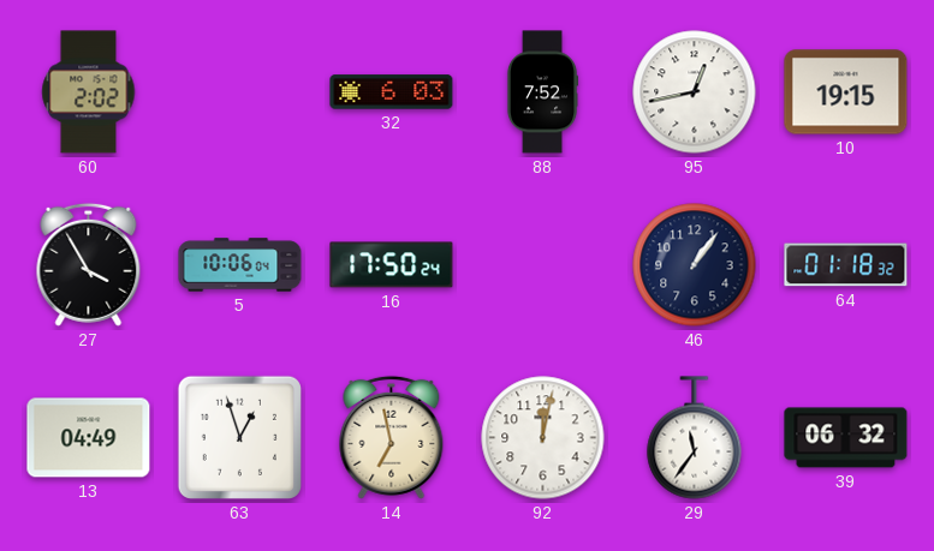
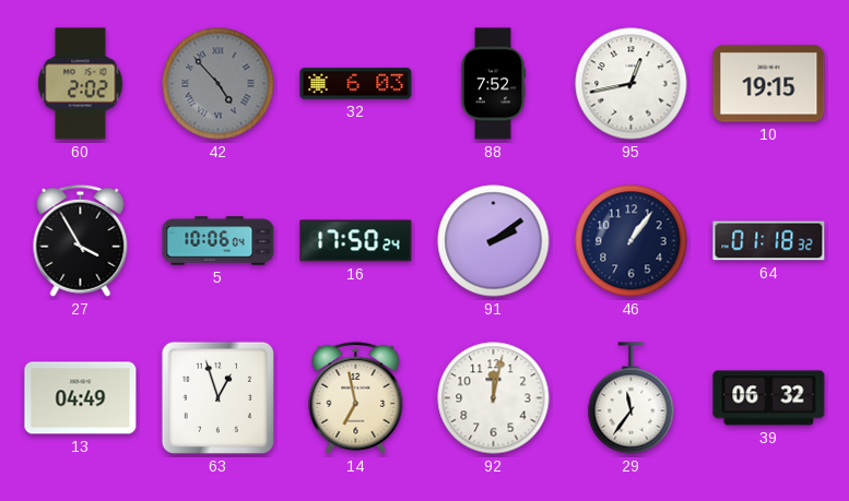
42: none -> 4:53 (219, 84)
91: none -> 2:09 (494, 241)
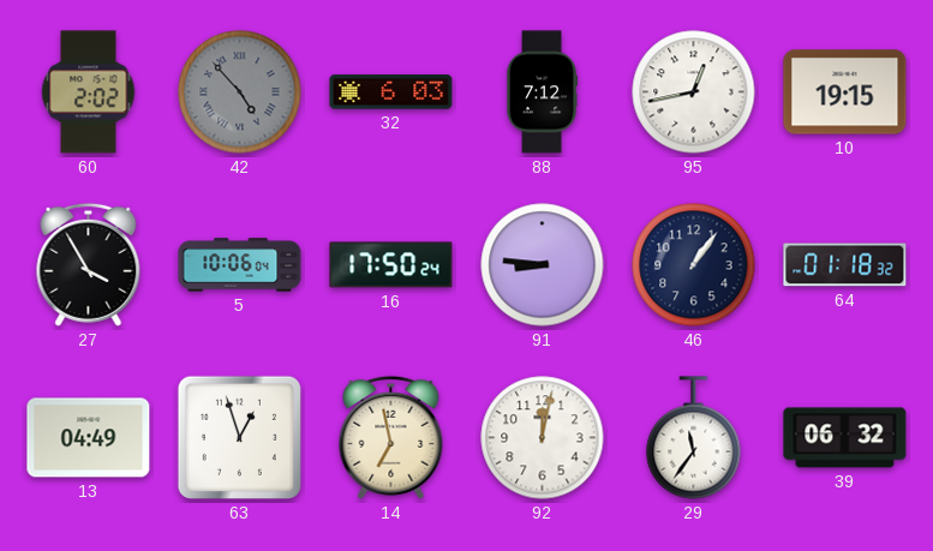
88: 7:52 -> 7:12 (542, 92)
91: 2:09 -> 8:46 (543, 265)
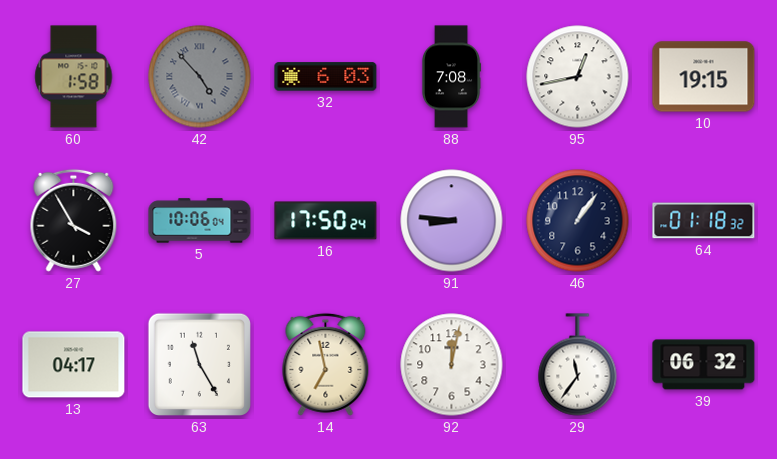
60: 2:02 -> 1:58 (74, 77)
88: 7:12 -> 7:08 (451, 77)
13: 04:49 -> 04:17 (74, 365)
63: 12:57 -> 11:25 (199, 364)
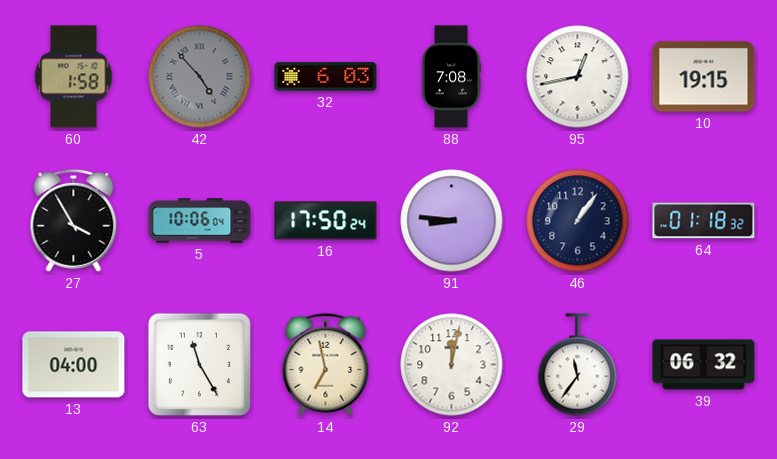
13: 04:17 -> 04:00 (74, 365)
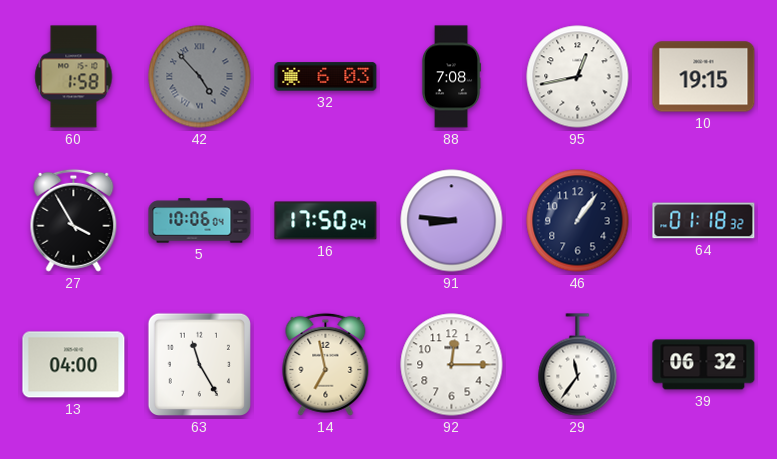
92: 12:02 -> 12:15 (452, 365)
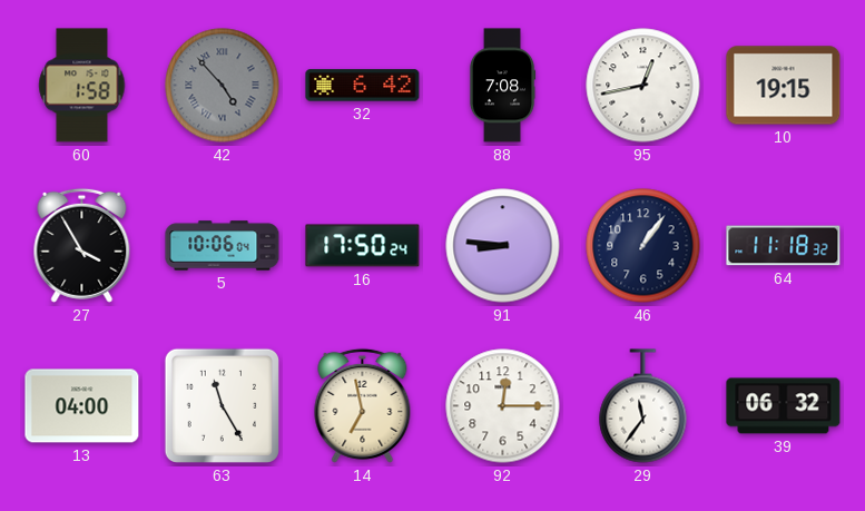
32: 6:03 -> 6:42 (363, 86)
64: 01:18 -> 11:18 (784, 246)
